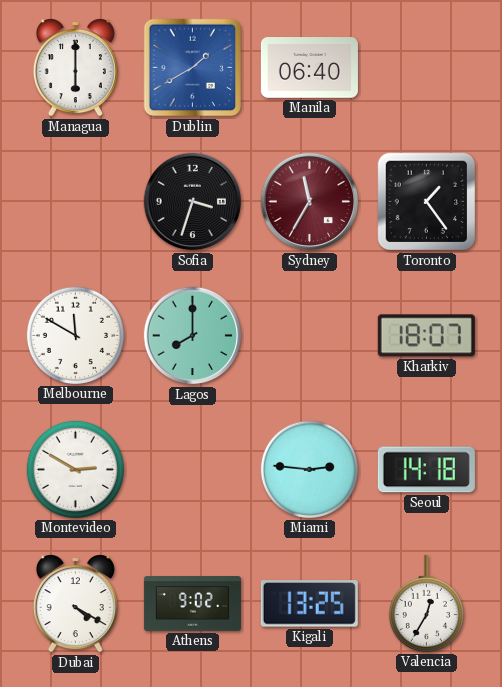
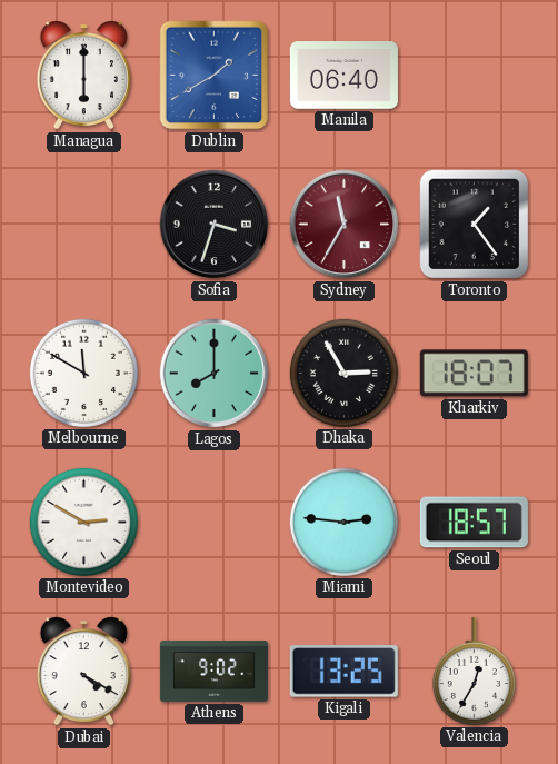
Dhaka: none -> 2:55 (343, 373)
Seoul: 14:18 -> 18:57 (474, 523)
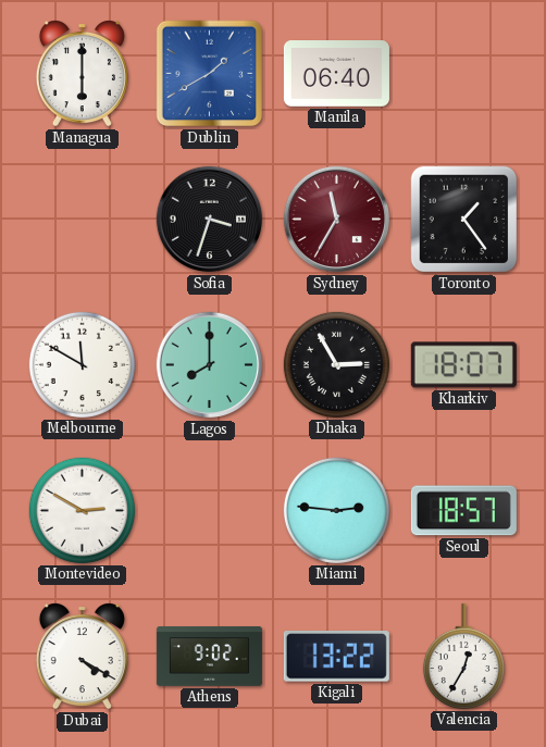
Kigali: 13:25 -> 13:22 (336, 657)
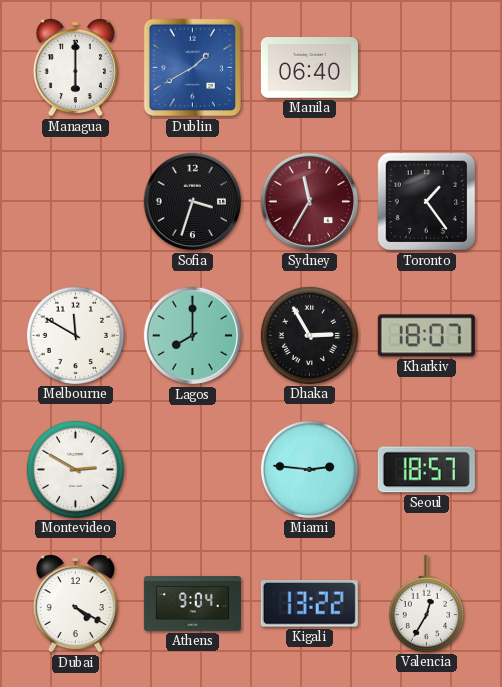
Athens: 9:02 -> 9:04 (192, 604)
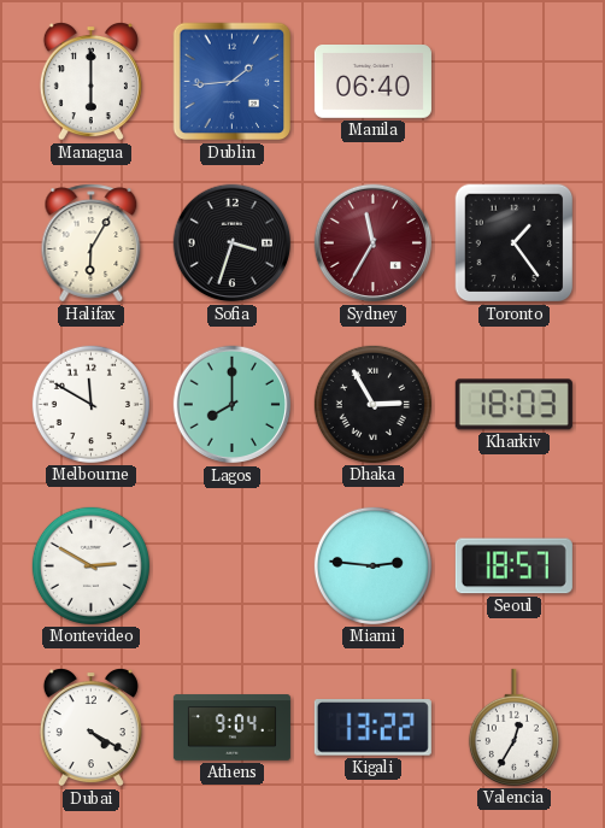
Dublin: 1:40 -> 1:44 (233, 82)
Halifax: none -> 6:05 (92, 243)
Kharkiv: 18:07 -> 18:03 (513, 405)
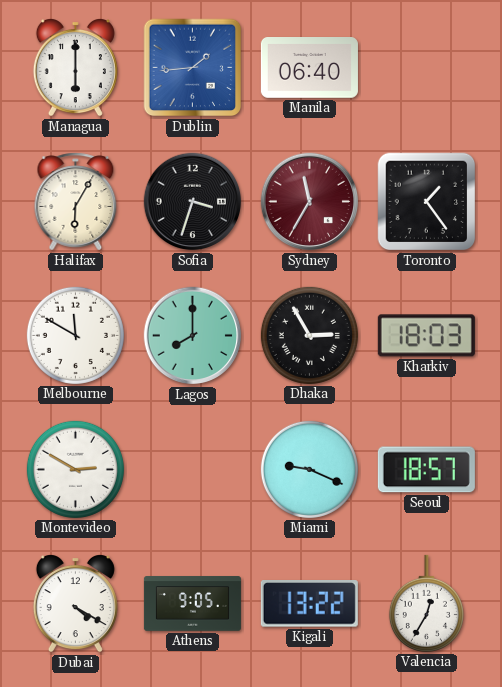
Miami: 2:46 -> 9:19 (309, 469)
Athens: 9:04 -> 9:05 (192, 604)
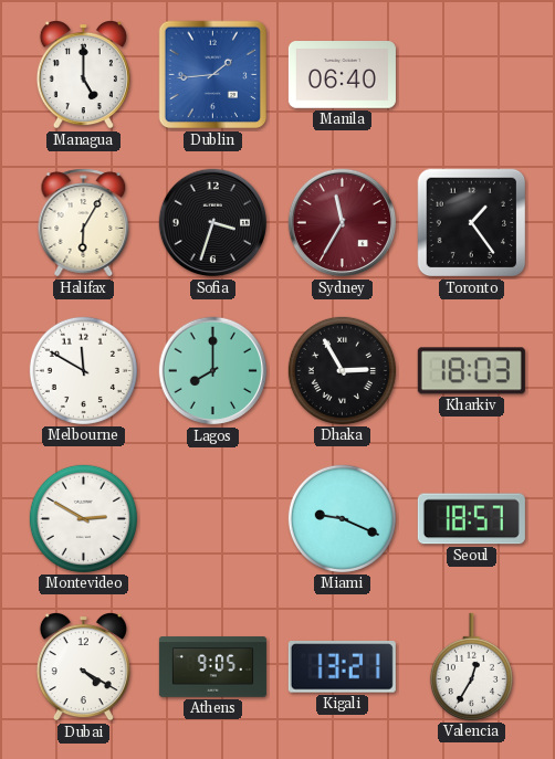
Managua: 6:00 -> 5:00 (83, 75)
Kigali: 13:22 -> 13:21 (342, 667)
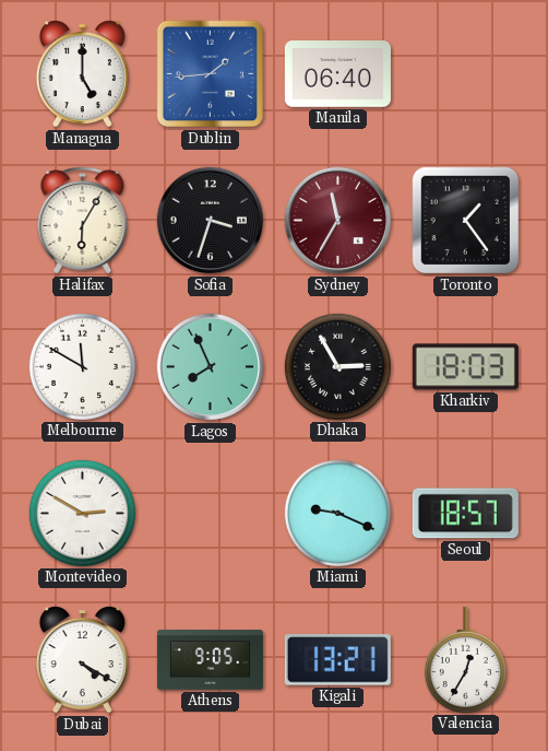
Lagos: 8:00 -> 7:56 (211, 367)
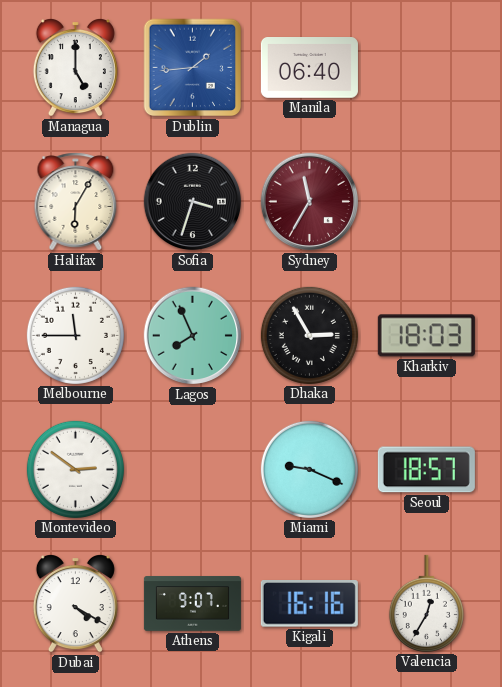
Toronto: 1:24 -> none (466, 221)
Melbourne: 11:50 -> 11:45 (75, 335)
Montevideo: 2:50 -> 2:51 (75, 469)
Athens: 9:05 -> 9:07 (192, 604)
Kigali: 13:21 -> 16:16 (309, 604)
